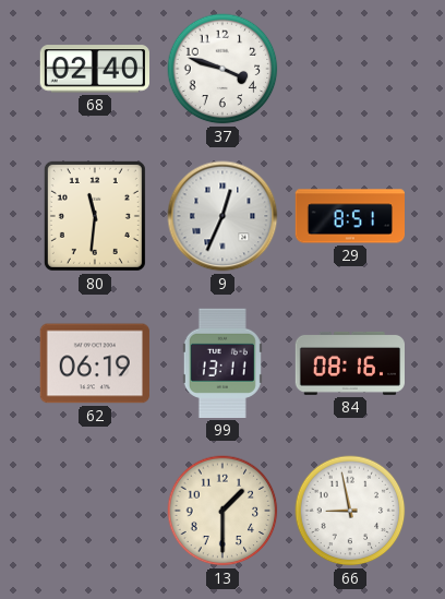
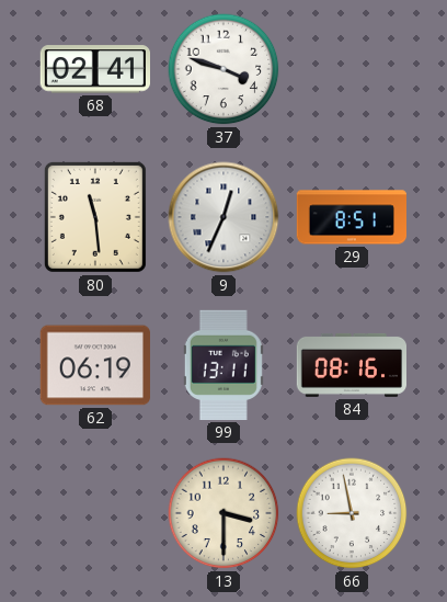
68: 02:40 -> 02:41 (94, 69)
80: 11:31 -> 11:29 (95, 217)
13: 1:30 -> 3:30 (224, 513)
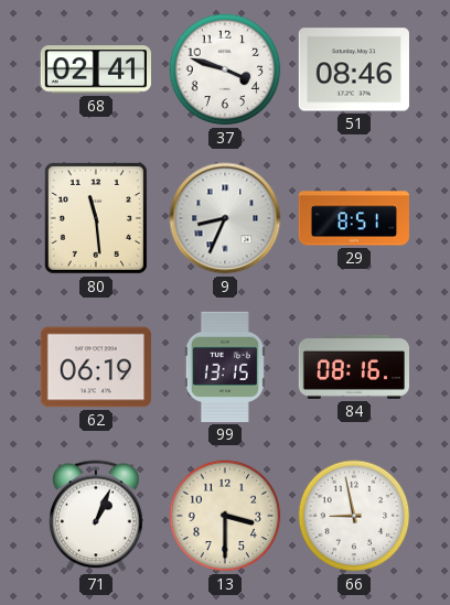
51: none -> 08:46 (354, 69)
9: 12:34 -> 8:34 (225, 218)
99: 13:11 -> 13:15 (225, 367)
71: none -> 1:04 (97, 516)
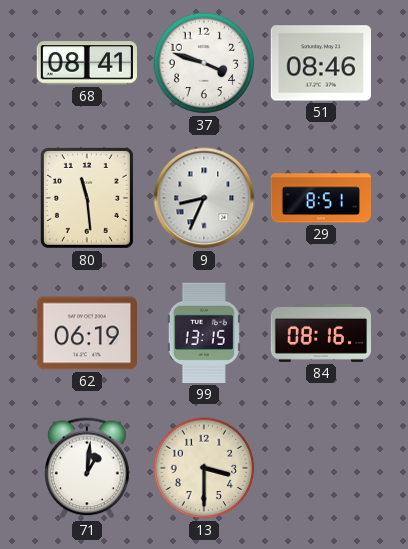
68: 02:41 -> 08:41 (86, 63)
71: 1:04 -> 1:01 (88, 468)
66: 8:58 -> none (354, 516)
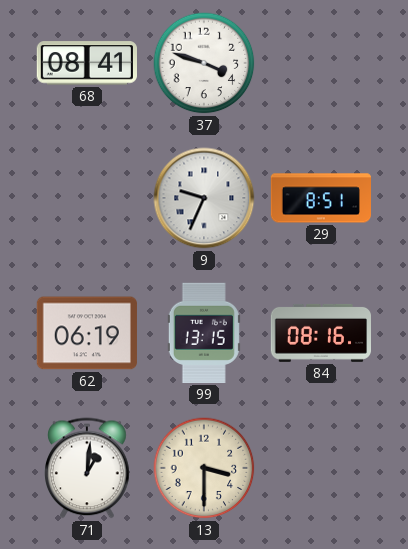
51: 08:46 -> none (321, 63)
80: 11:29 -> none (87, 198)
9: 8:34 -> 9:34 (204, 198)
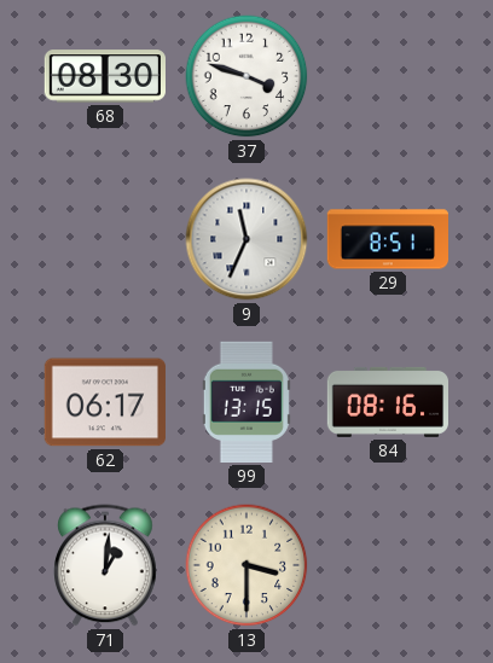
68: 08:41 -> 08:30 (104, 76)
9: 9:34 -> 11:34 (246, 239)
62: 06:19 -> 06:17 (105, 402)
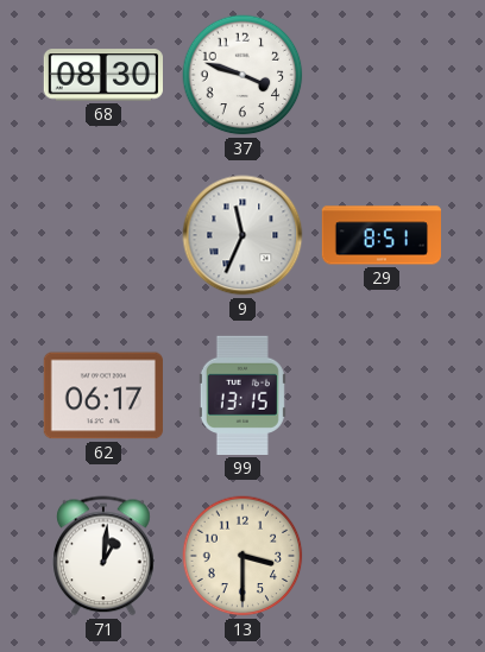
84: 08:16 -> none (387, 402)
